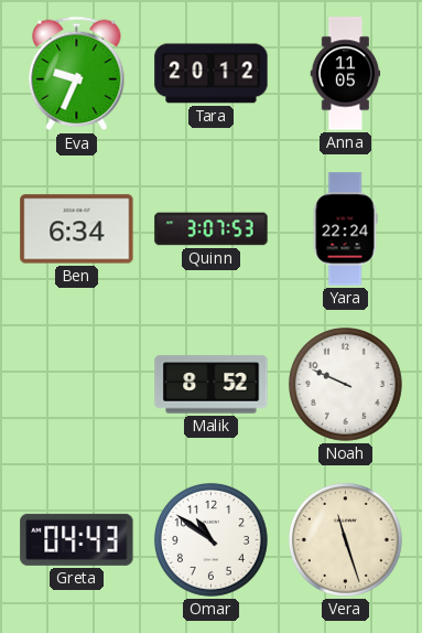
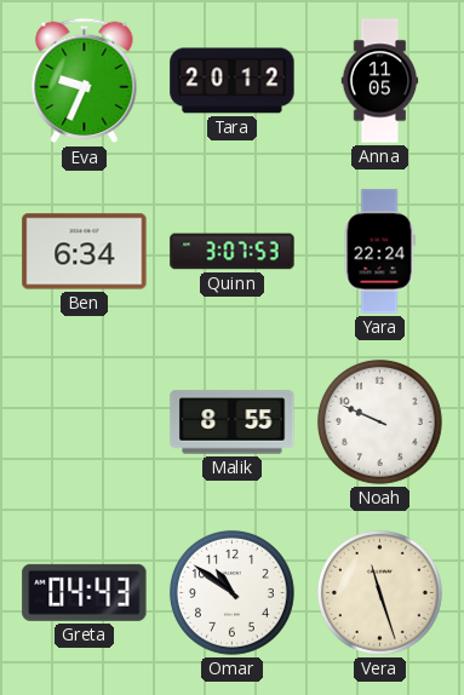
Malik: 8:52 -> 8:55 (233, 423)
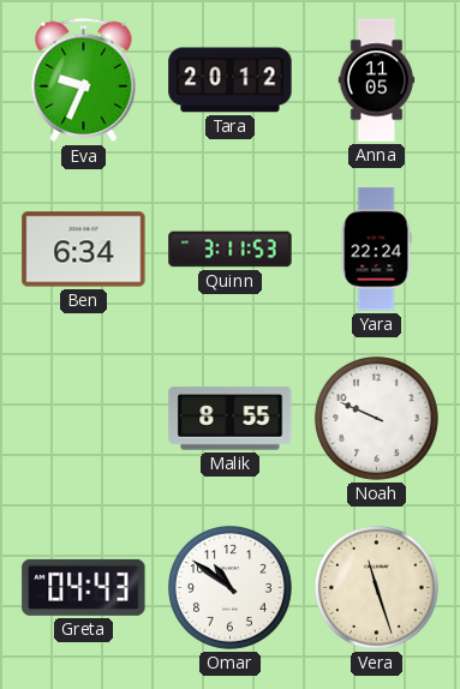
Quinn: 3:07 -> 3:11 (231, 250)
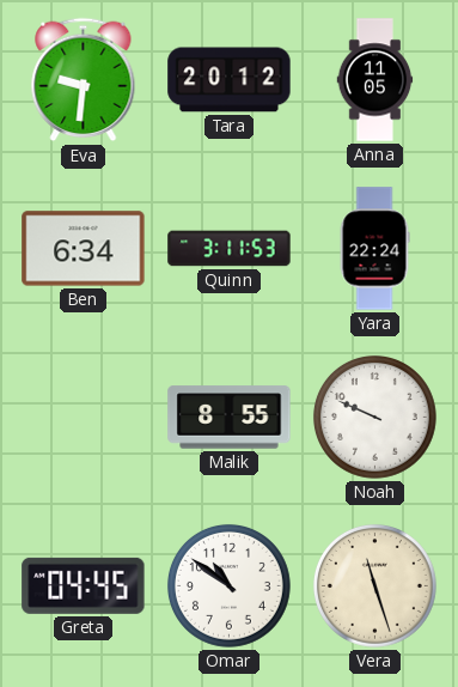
Eva: 9:34 -> 9:31 (84, 80)
Greta: 04:43 -> 04:45 (84, 585)
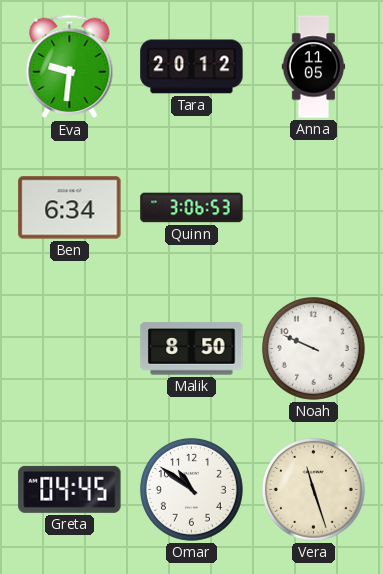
Quinn: 3:11 -> 3:06 (192, 208)
Yara: 22:24 -> none (374, 249)
Malik: 8:55 -> 8:50 (192, 349)
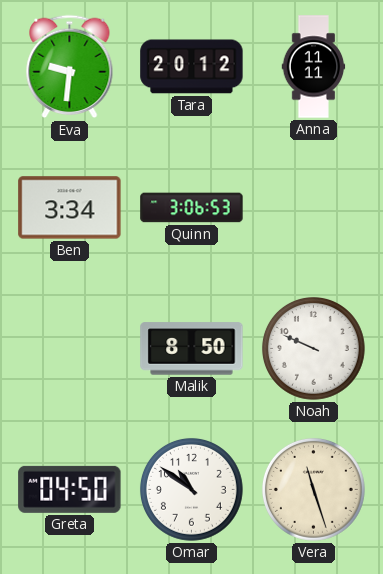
Anna: 11:05 -> 11:11 (314, 67)
Ben: 6:34 -> 3:34 (70, 208)
Greta: 04:45 -> 04:50 (70, 489)
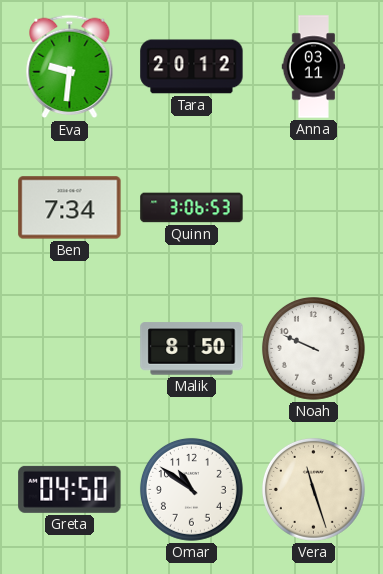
Anna: 11:11 -> 03:11 (314, 67)
Ben: 3:34 -> 7:34 (70, 208)
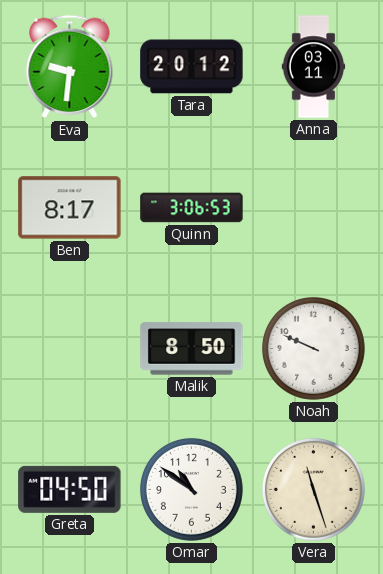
Ben: 7:34 -> 8:17 (70, 208)
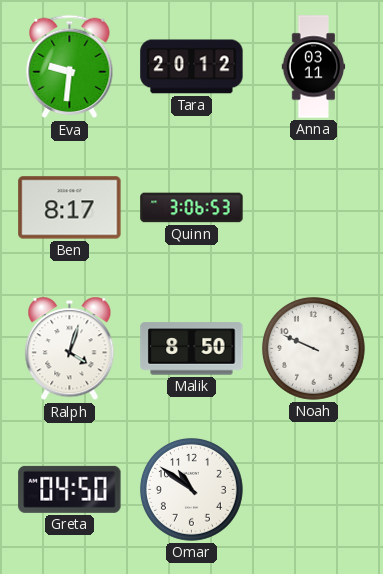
Ralph: none -> 4:03 (70, 349)
Vera: 11:27 -> none (313, 489)
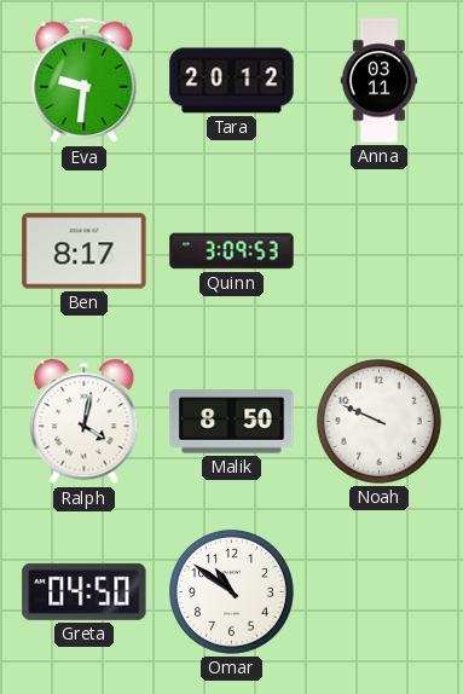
Quinn: 3:06 -> 3:09 (232, 251)
Ralph: 4:03 -> 4:02 (85, 422)
